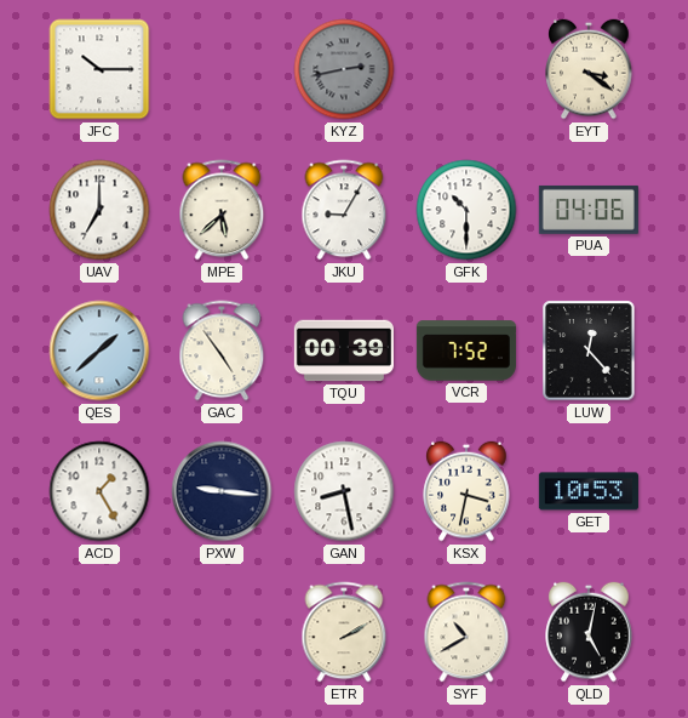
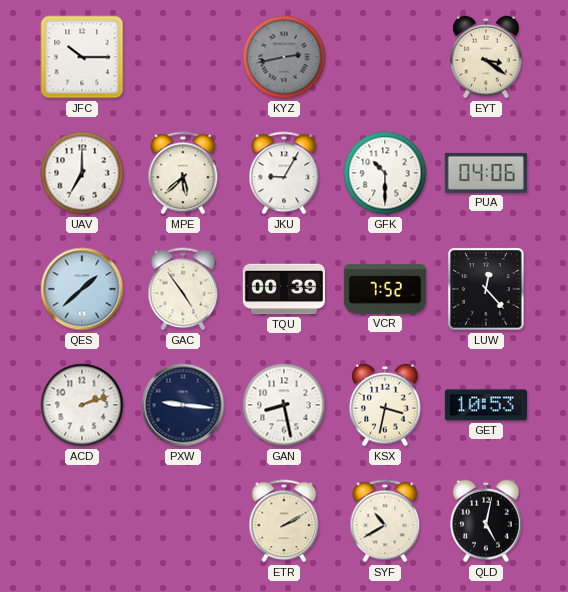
ACD: 1:25 -> 2:12 (82, 405)
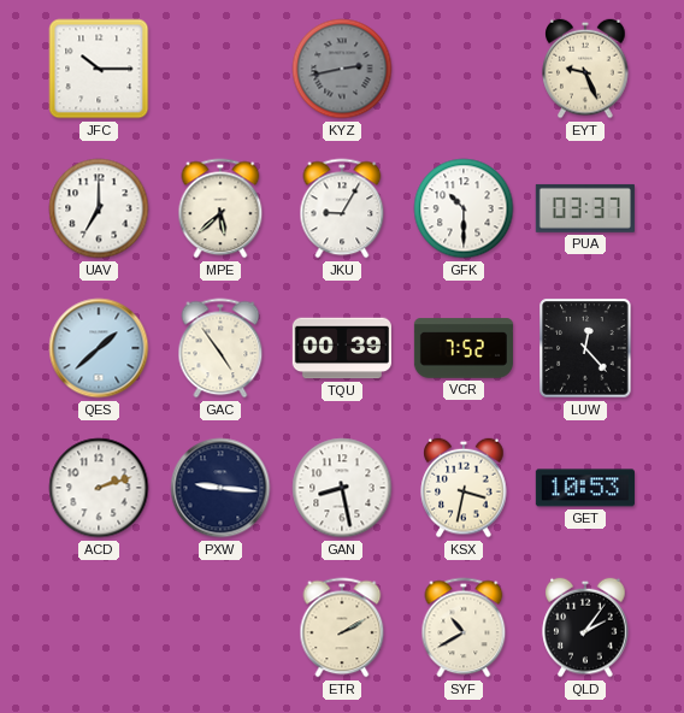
EYT: 3:21 -> 9:26 (585, 69)
PUA: 04:06 -> 03:37 (585, 208)
QLD: 5:02 -> 2:06 (585, 627)
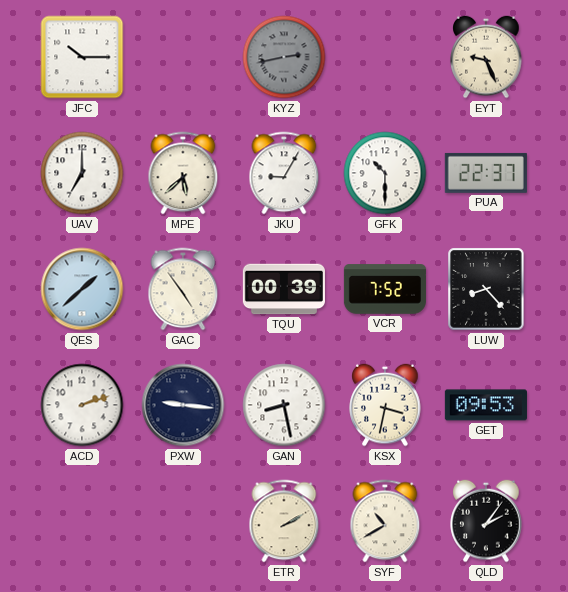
PUA: 03:37 -> 22:37 (486, 173)
LUW: 12:23 -> 8:23 (486, 289)
GET: 10:53 -> 09:53 (486, 405)
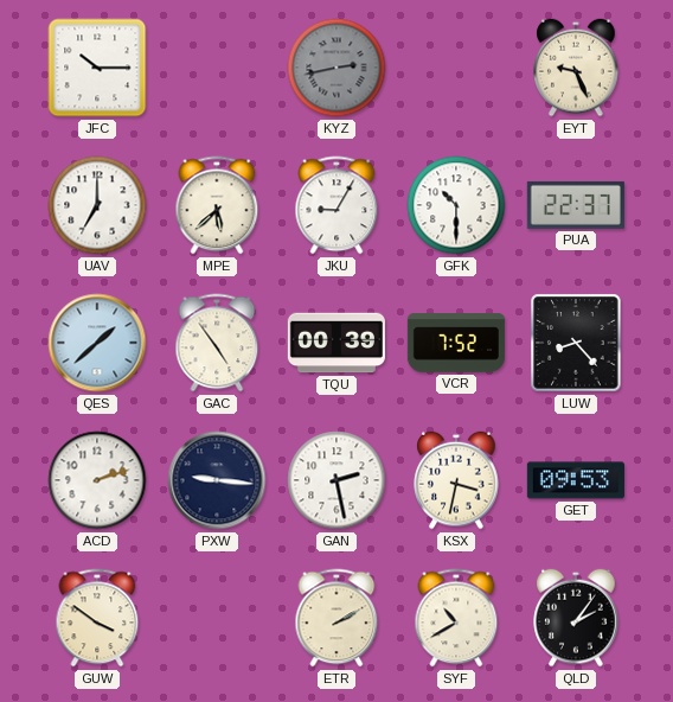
GAN: 8:28 -> 2:28 (336, 480)
GUW: none -> 3:51 (97, 618)
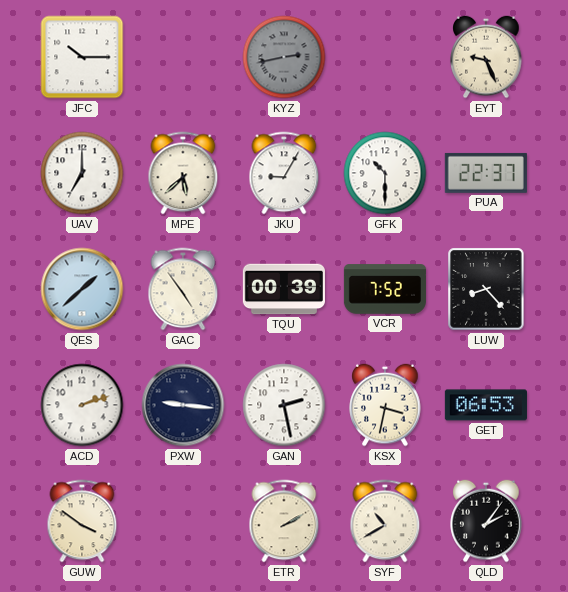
GET: 09:53 -> 06:53 (486, 405)
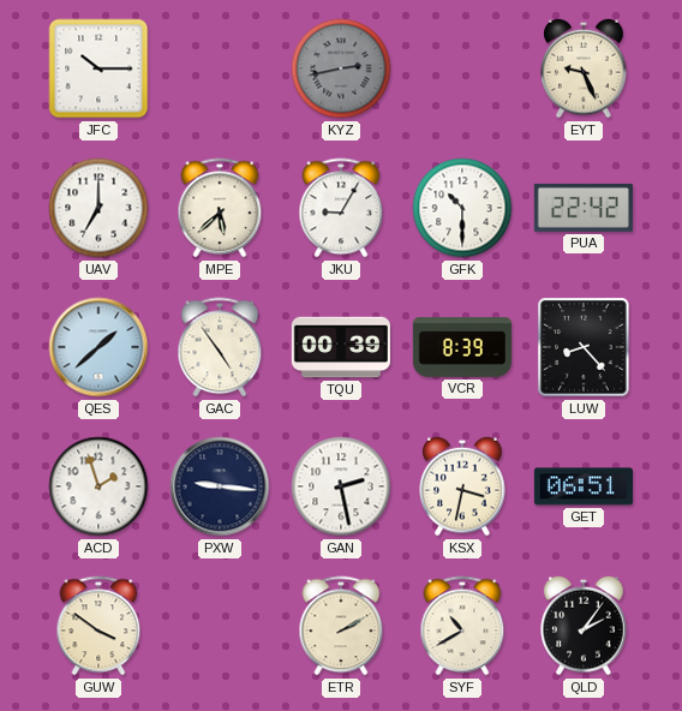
PUA: 22:37 -> 22:42 (584, 208)
VCR: 7:52 -> 8:39 (462, 347)
ACD: 2:12 -> 1:57 (98, 486)
GET: 06:53 -> 06:51 (584, 486)
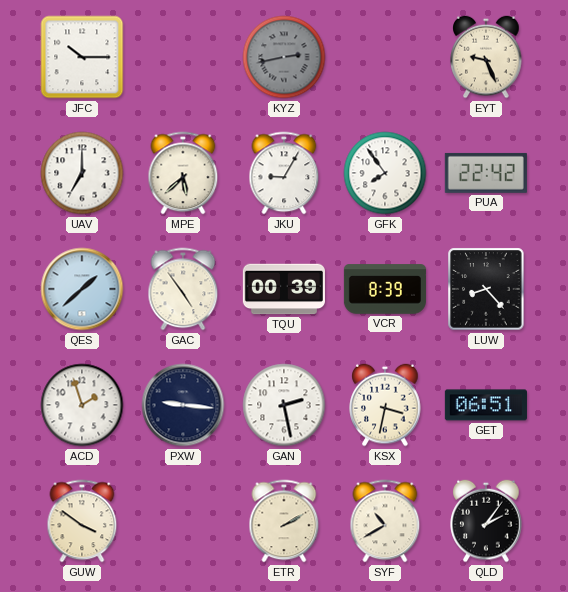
GFK: 10:30 -> 7:54 (385, 173)
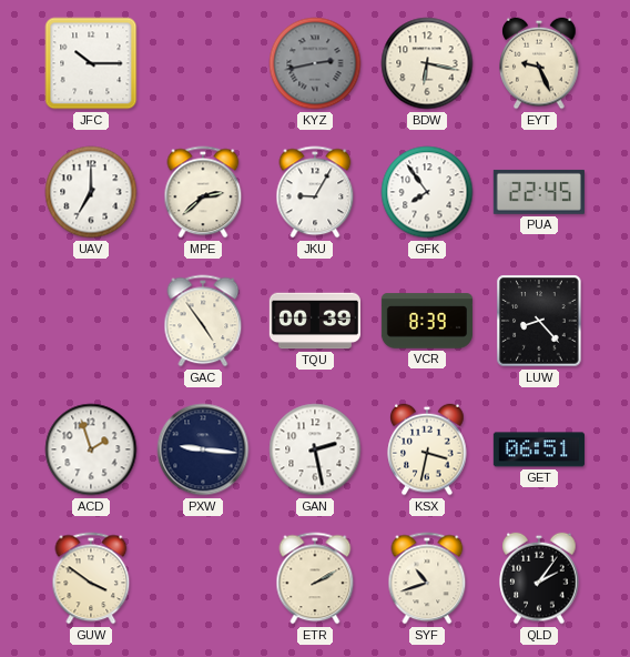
BDW: none -> 6:17 (427, 63)
MPE: 5:38 -> 2:38 (203, 192)
PUA: 22:42 -> 22:45 (539, 192)
QES: 1:38 -> none (82, 289)
SYF: 10:40 -> 10:42 (427, 578)
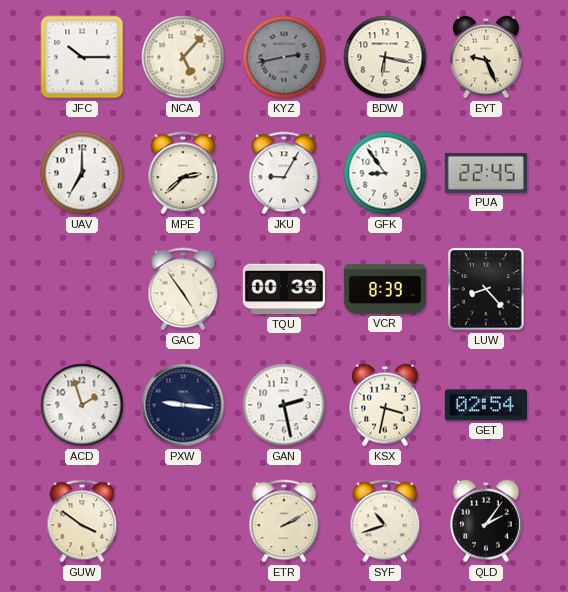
NCA: none -> 5:07 (183, 57)
GFK: 7:54 -> 8:54 (385, 173)
GET: 06:51 -> 02:54 (486, 405)
